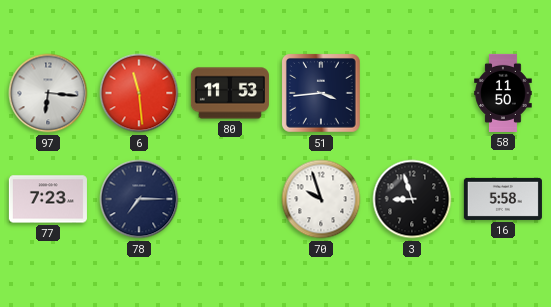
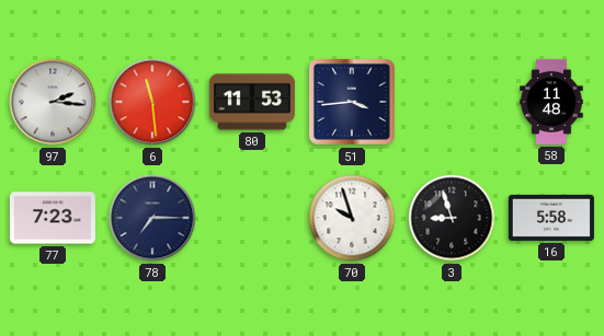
97: 6:16 -> 2:16 (53, 102)
58: 11:50 -> 11:48 (551, 102)
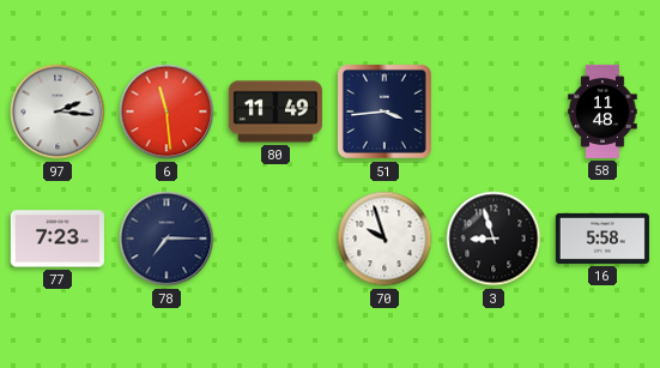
80: 11:53 -> 11:49 (275, 111)
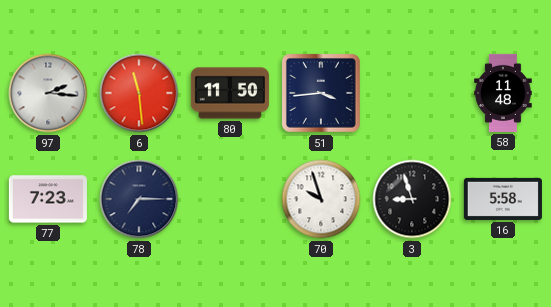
80: 11:49 -> 11:50 (230, 93)
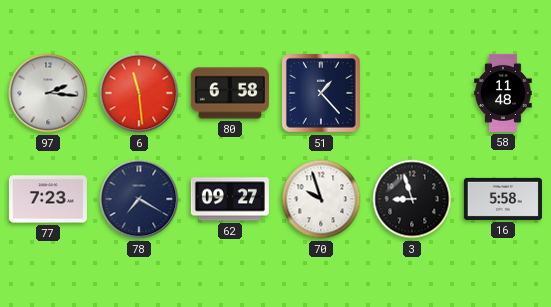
80: 11:50 -> 6:58 (230, 93)
51: 3:44 -> 1:23 (322, 94)
78: 7:15 -> 7:20 (139, 199)
62: none -> 09:27 (230, 199)
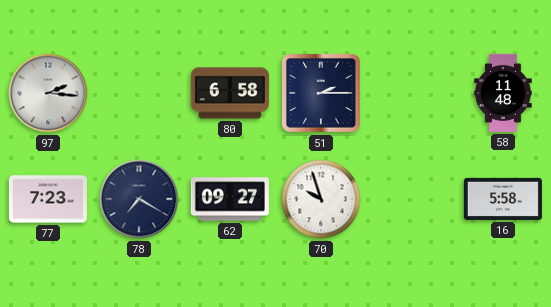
6: 11:29 -> none (139, 93)
51: 1:23 -> 2:15 (322, 94)
3: 8:57 -> none (412, 199)
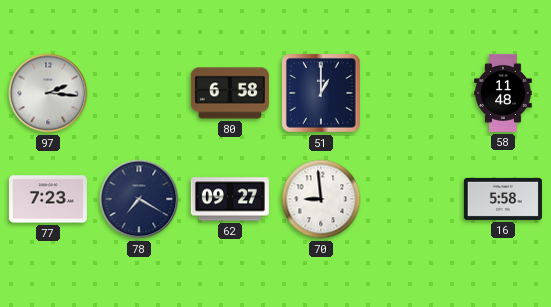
51: 2:15 -> 1:00 (322, 94)
70: 9:57 -> 8:59 (321, 199)
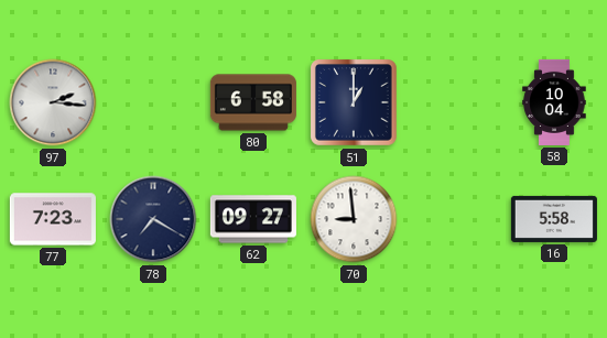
58: 11:48 -> 10:04 (554, 102)
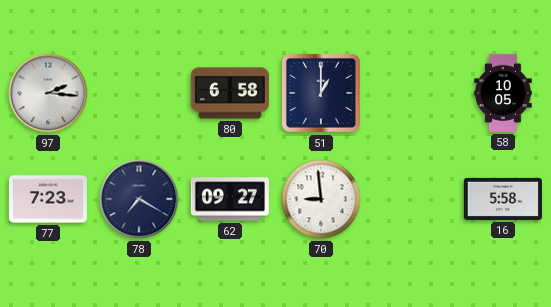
58: 10:04 -> 10:05 (503, 93)
